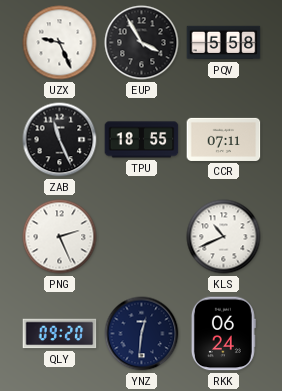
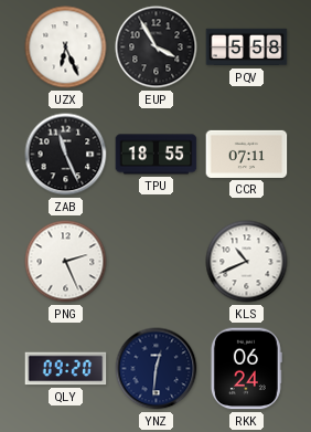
UZX: 9:26 -> 6:26 (66, 48)
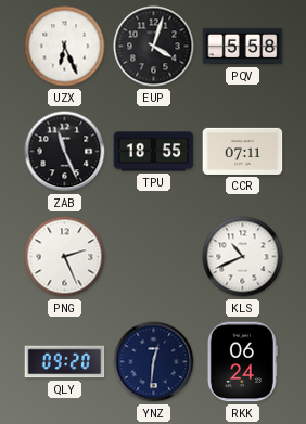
EUP: 3:55 -> 4:03 (154, 47)
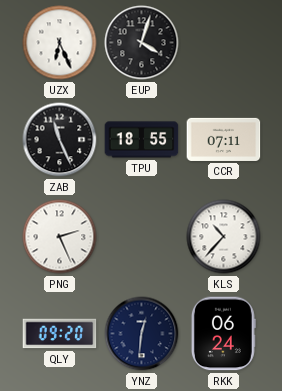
PQV: 5:58 -> none (243, 47)
KLS: 10:41 -> 10:37 (224, 237)
